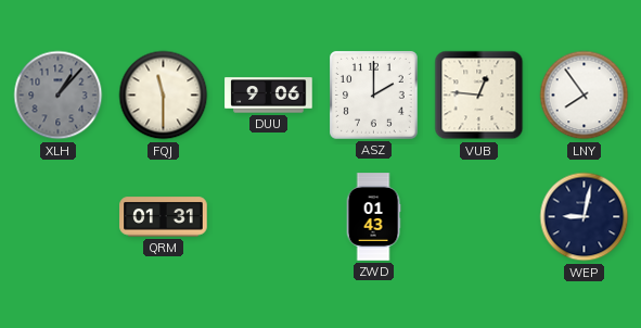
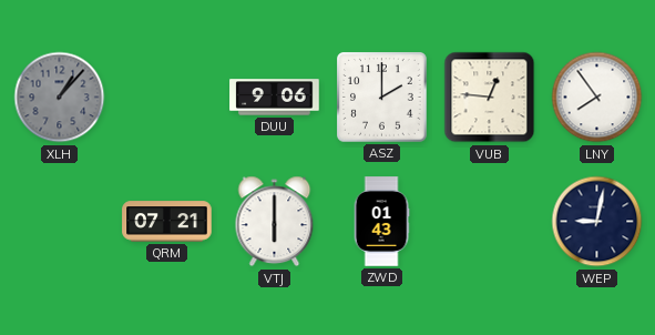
FQJ: 11:30 -> none (164, 96)
QRM: 01:31 -> 07:21 (167, 222)
VTJ: none -> 6:00 (275, 222)
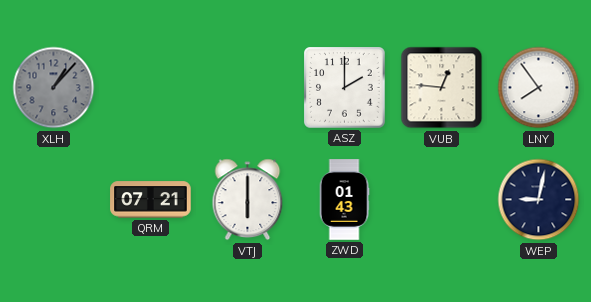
DUU: 9:06 -> none (275, 98)
